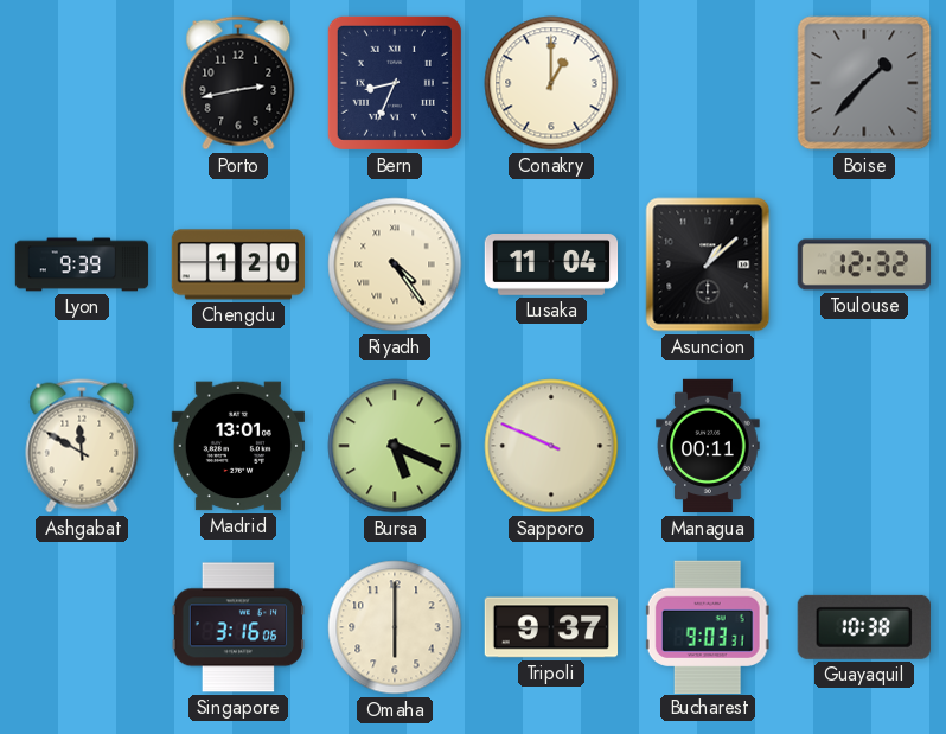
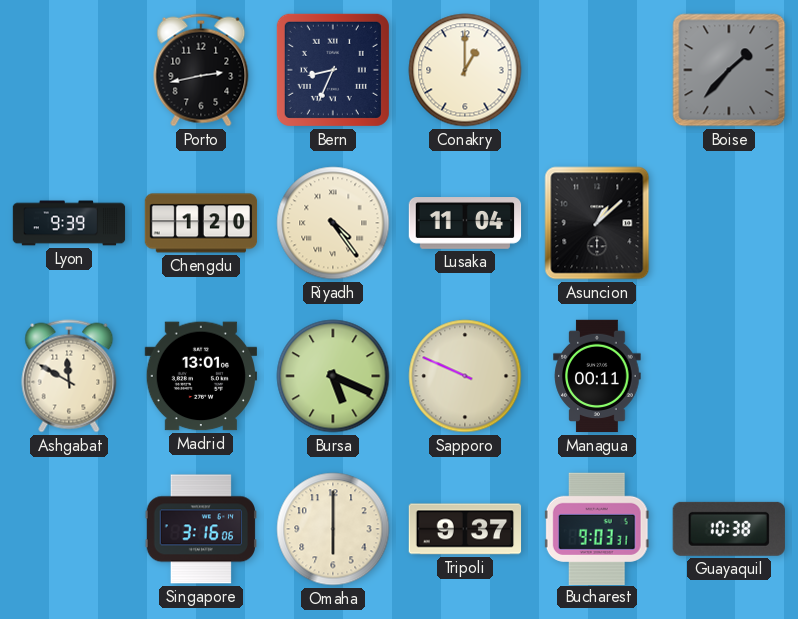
Toulouse: 12:32 -> none (864, 264)
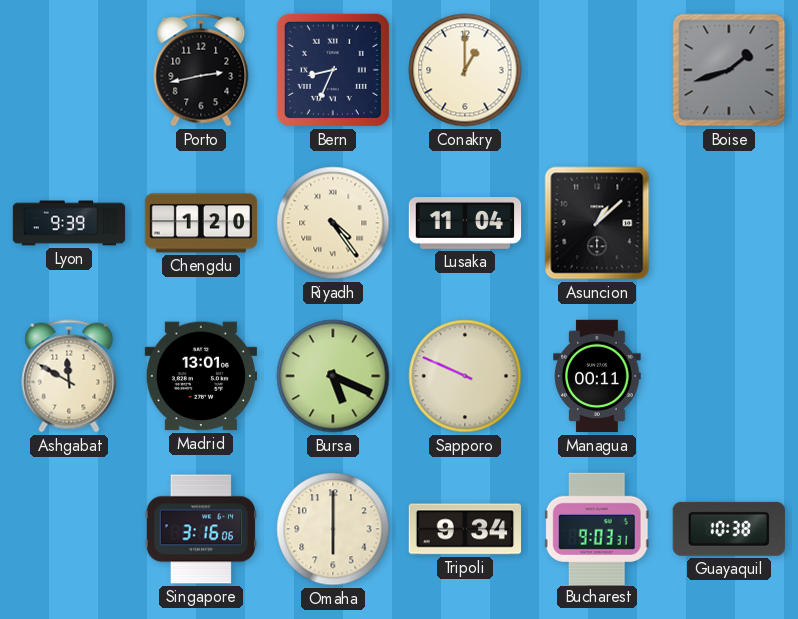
Boise: 1:37 -> 1:42 (729, 70)
Tripoli: 9:37 -> 9:34 (465, 529)
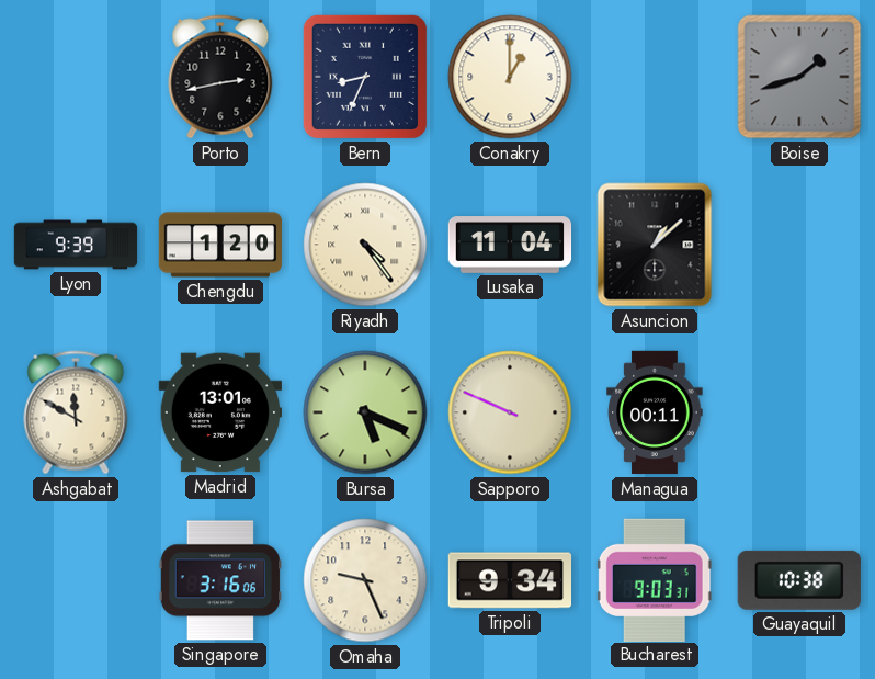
Omaha: 6:00 -> 9:26 (365, 580)
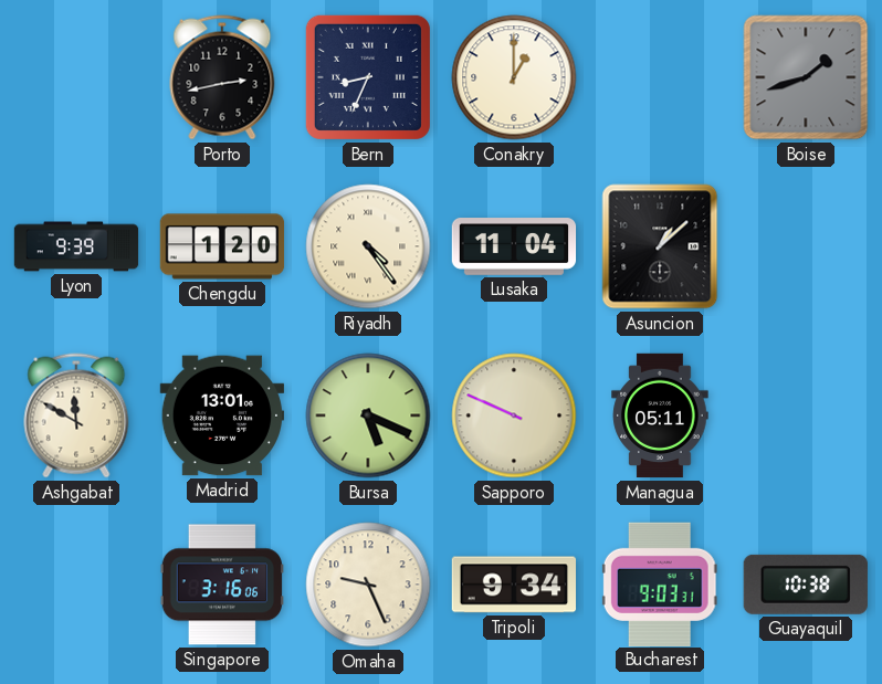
Managua: 00:11 -> 05:11 (660, 415)
